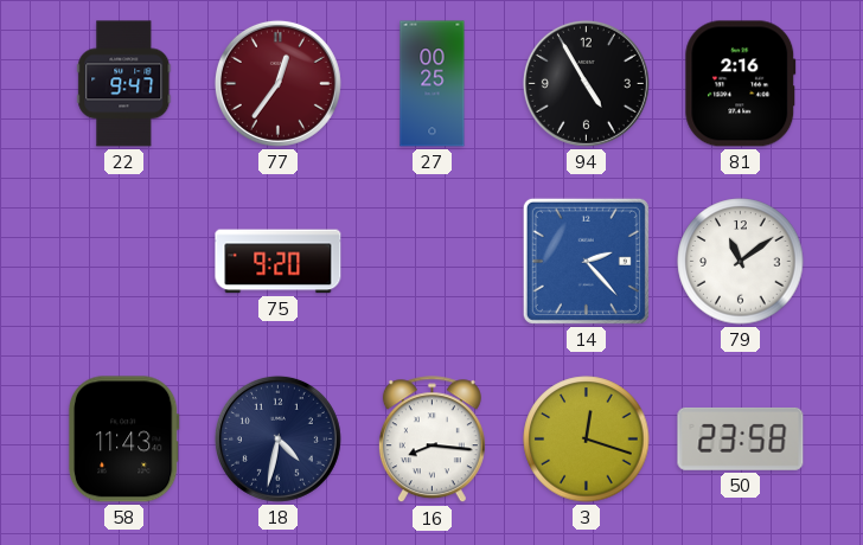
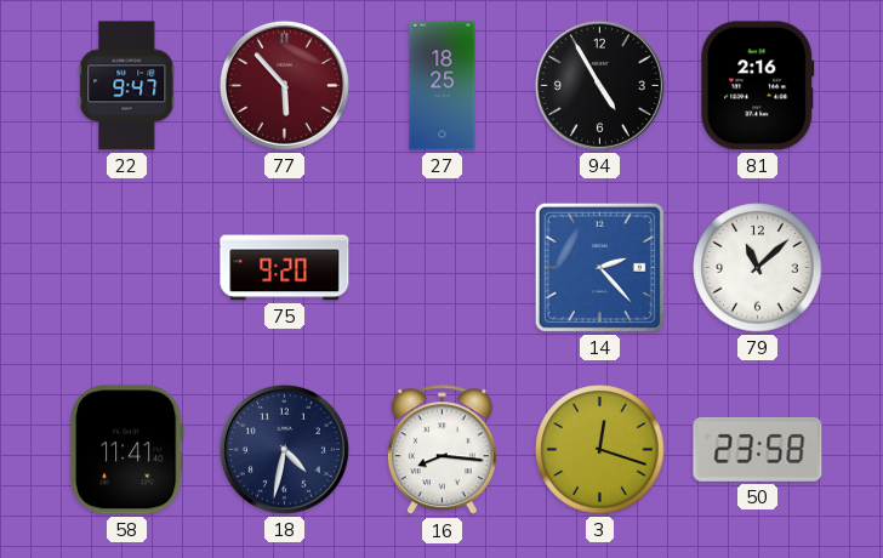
77: 12:36 -> 5:53 (284, 85)
27: 00:25 -> 18:25 (443, 86)
79: 11:09 -> 11:08 (758, 268)
58: 11:43 -> 11:41 (126, 450)
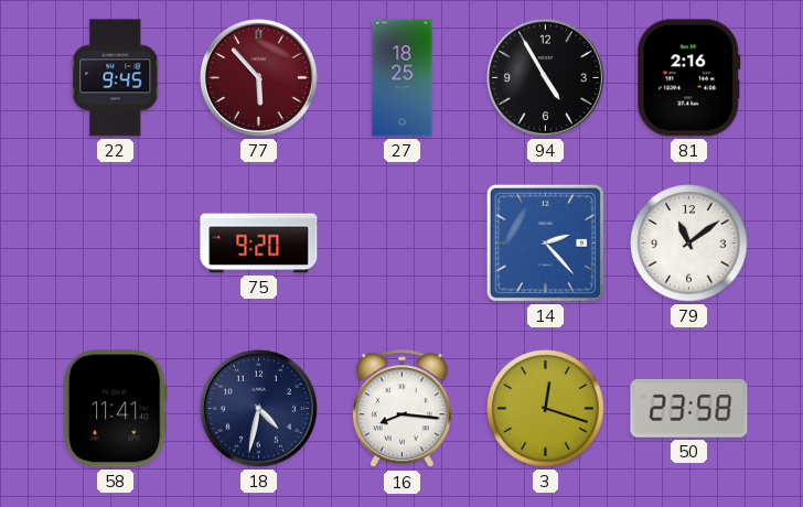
22: 9:47 -> 9:45 (116, 78)
79: 11:08 -> 11:09 (689, 244)
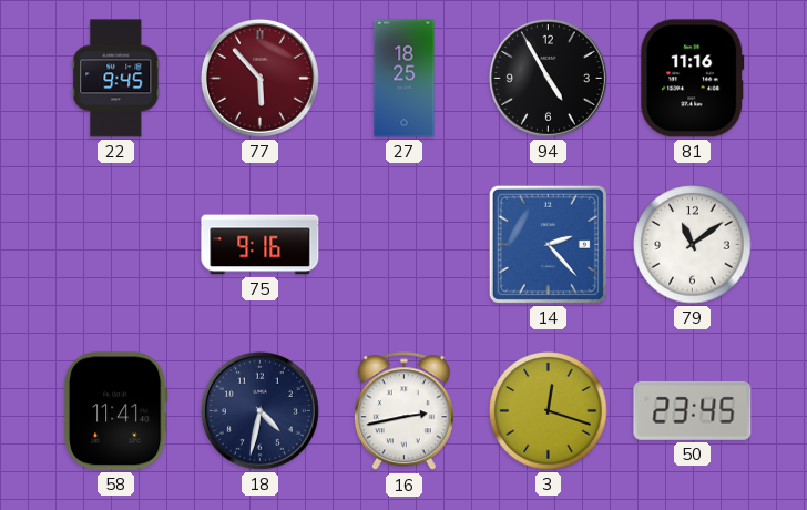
81: 2:16 -> 11:16 (693, 79)
75: 9:20 -> 9:16 (261, 245)
16: 8:16 -> 2:43 (403, 411)
50: 23:58 -> 23:45 (693, 410)
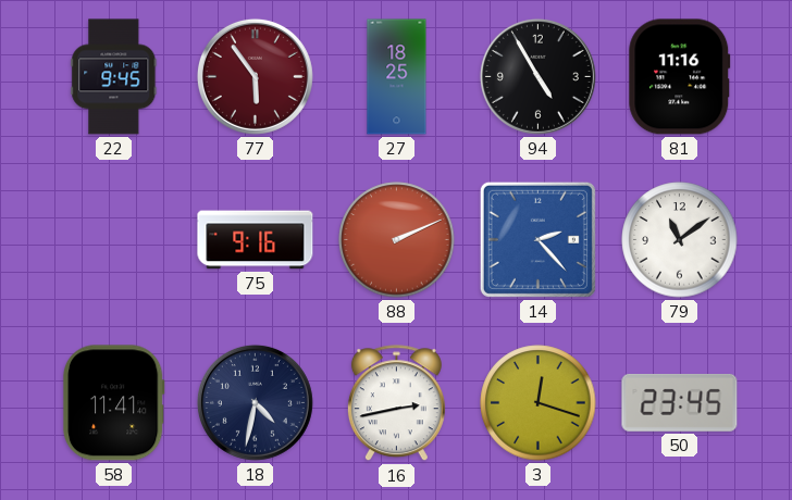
77: 5:53 -> 5:54 (255, 76)
88: none -> 2:11 (397, 240)
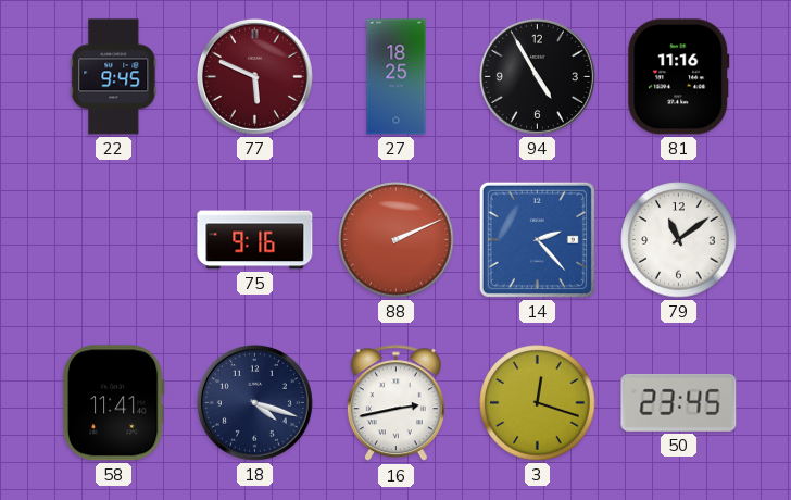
77: 5:54 -> 5:49 (254, 76)
18: 4:32 -> 4:18 (254, 402)
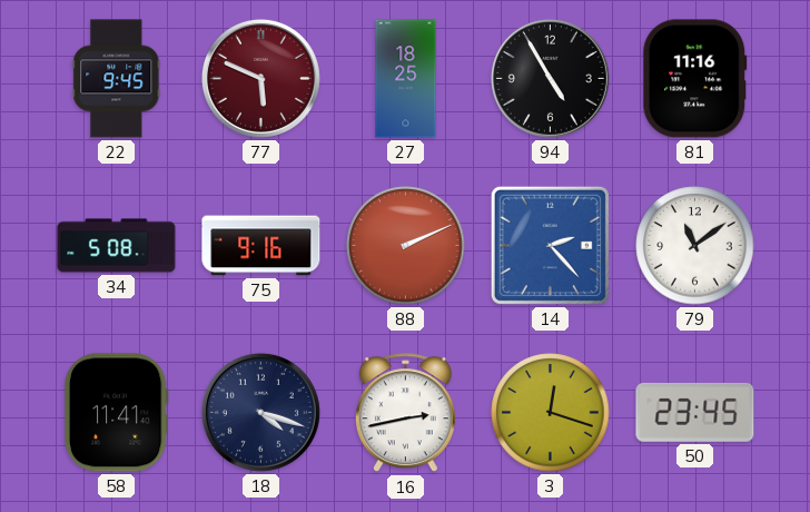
34: none -> 5:08 (117, 246)
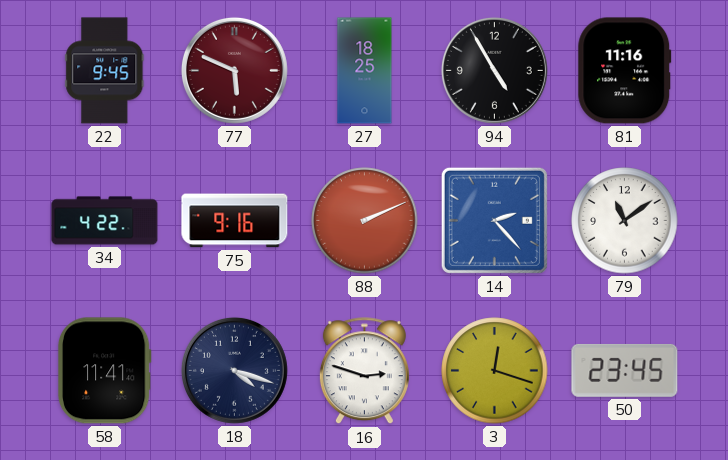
34: 5:08 -> 4:22 (105, 221)
16: 2:43 -> 2:48 (364, 371)
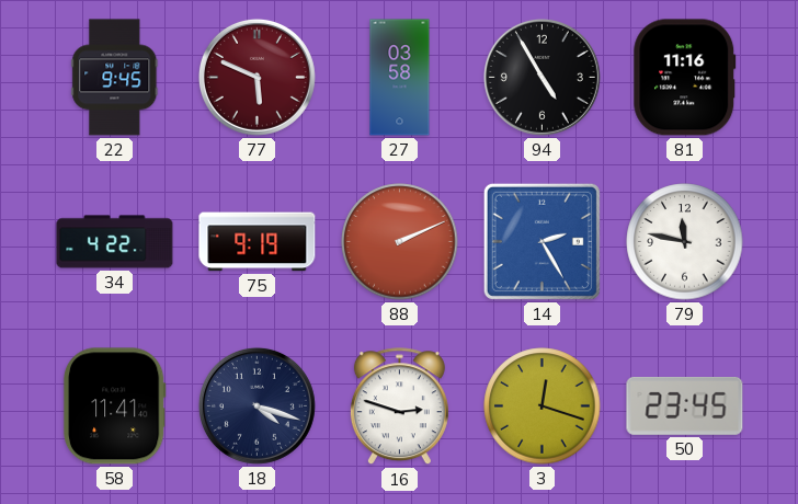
27: 18:25 -> 03:58 (400, 78)
75: 9:16 -> 9:19 (258, 242)
14: 2:23 -> 2:25 (541, 241)
79: 11:09 -> 11:47 (685, 242)
